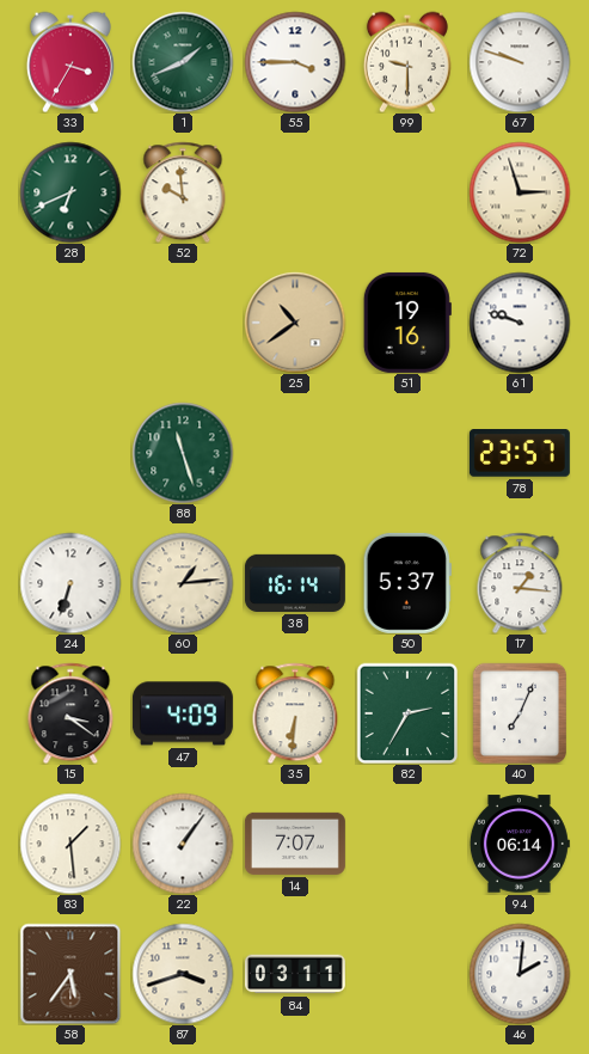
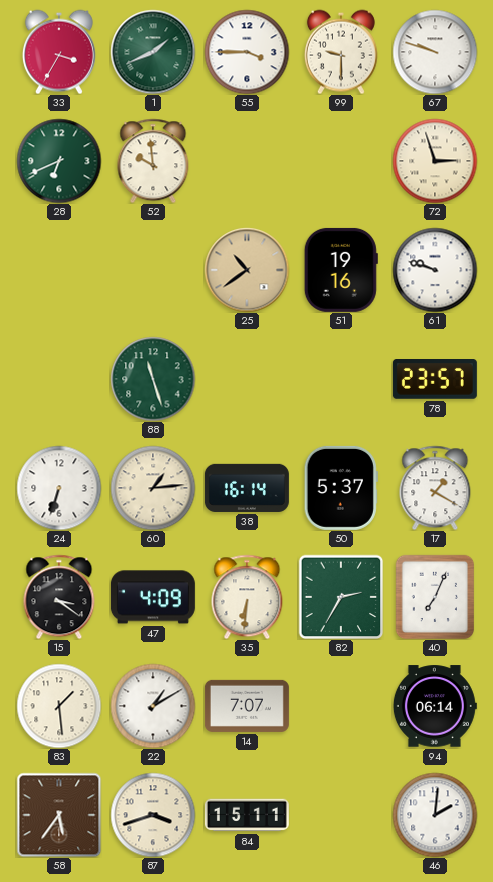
17: 1:16 -> 1:20 (435, 488)
22: 1:06 -> 1:10 (153, 706)
84: 03:11 -> 15:11 (247, 815)
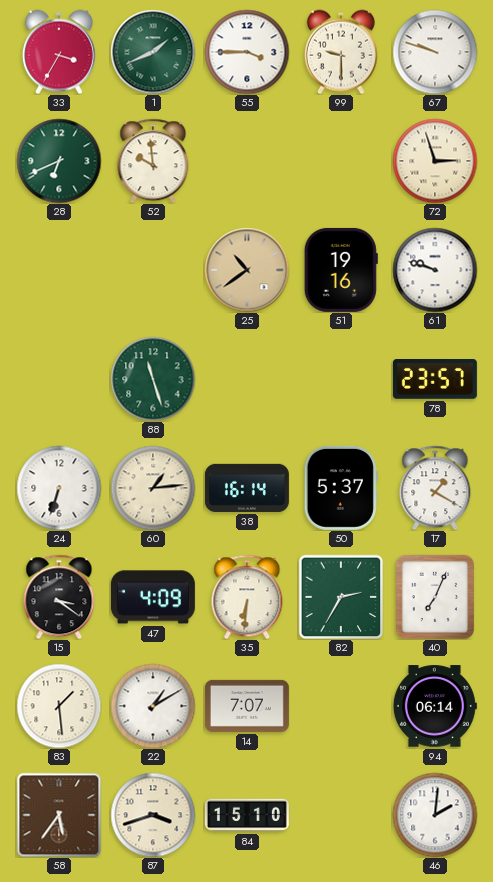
84: 15:11 -> 15:10 (247, 815)
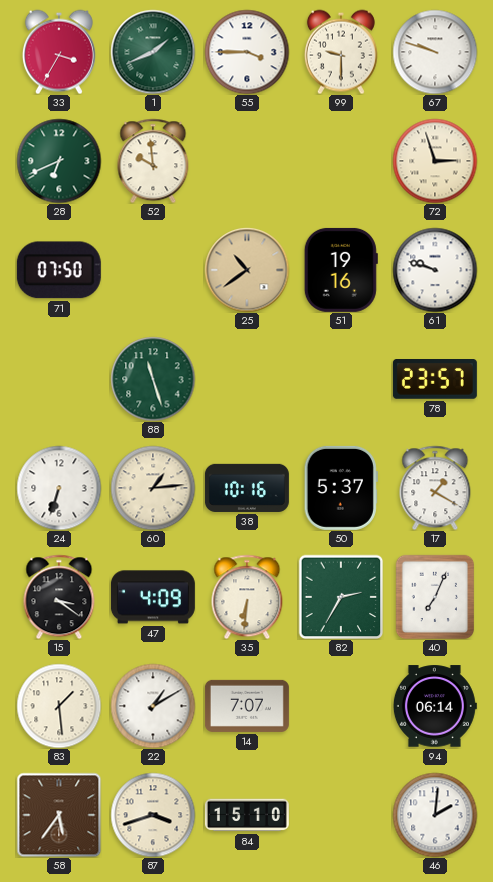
71: none -> 07:50 (59, 270)
38: 16:14 -> 10:16 (247, 488)
